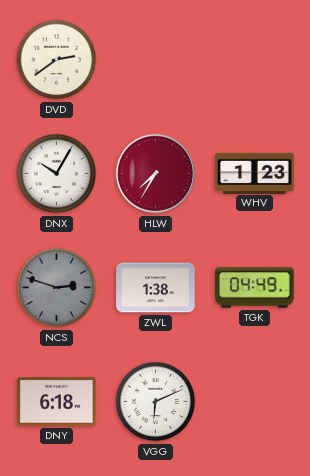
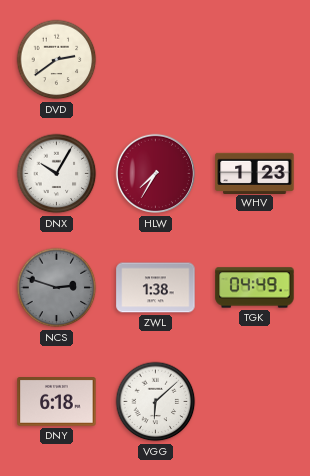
VGG: 6:11 -> 6:08 (156, 402)
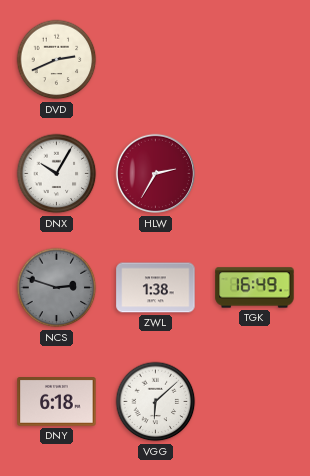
DVD: 2:39 -> 2:41 (57, 60)
HLW: 7:35 -> 2:35 (156, 174)
WHV: 1:23 -> none (255, 173)
TGK: 04:49 -> 16:49 (255, 288)
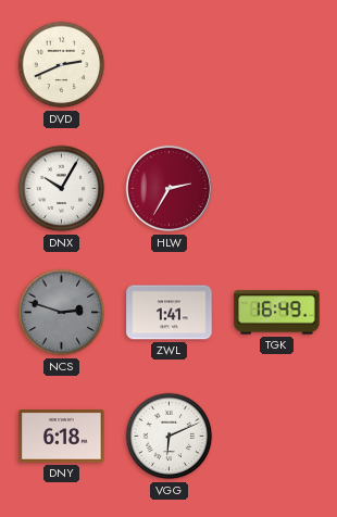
ZWL: 1:38 -> 1:41 (170, 313)
VGG: 6:08 -> 6:11 (170, 437)
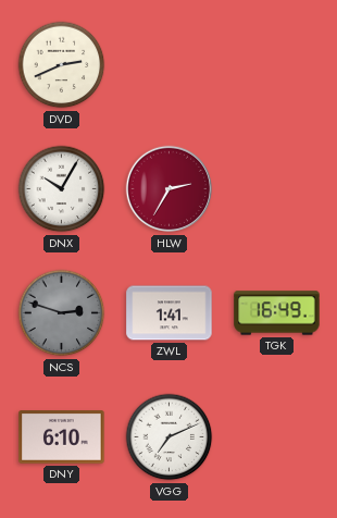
DNY: 6:18 -> 6:10 (62, 437)
VGG: 6:11 -> 7:11 (170, 437)
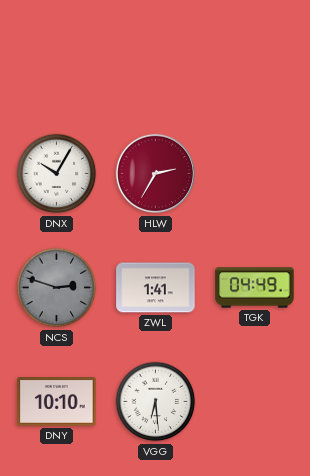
DVD: 2:41 -> none (62, 65)
TGK: 16:49 -> 04:49 (255, 288)
DNY: 6:10 -> 10:10 (57, 402)
VGG: 7:11 -> 6:29 (156, 402)
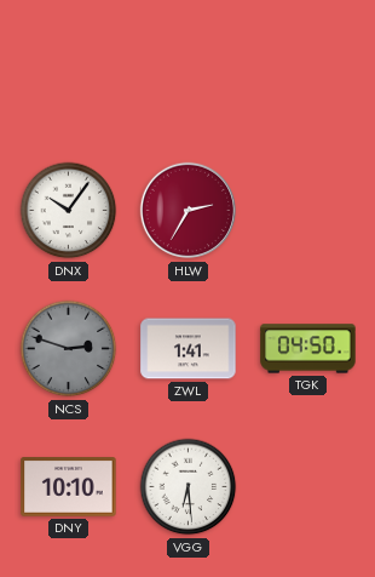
DNX: 10:05 -> 10:06 (69, 211)
TGK: 04:49 -> 04:50 (308, 349)
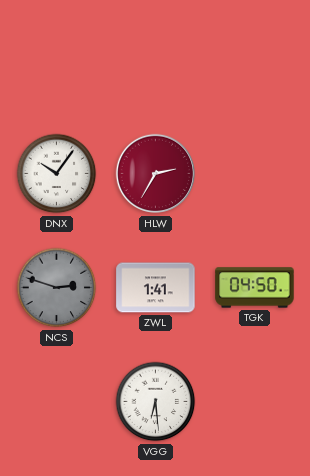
DNY: 10:10 -> none (69, 487)
